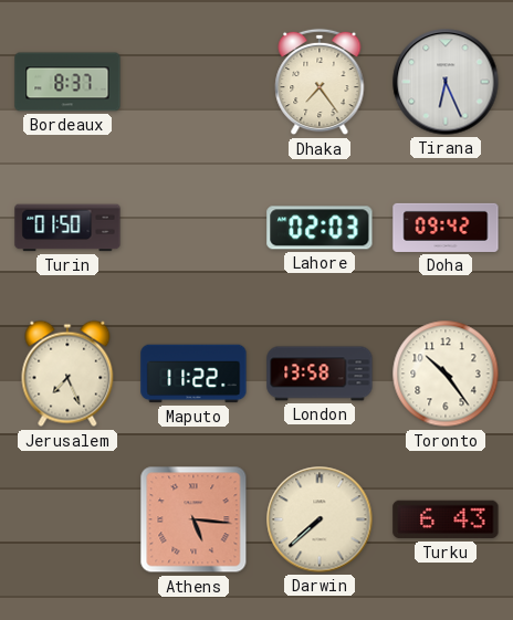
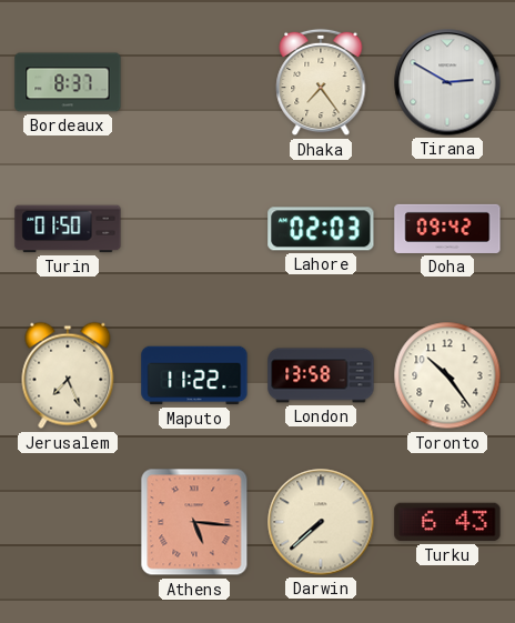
Tirana: 6:26 -> 2:50 (447, 82)
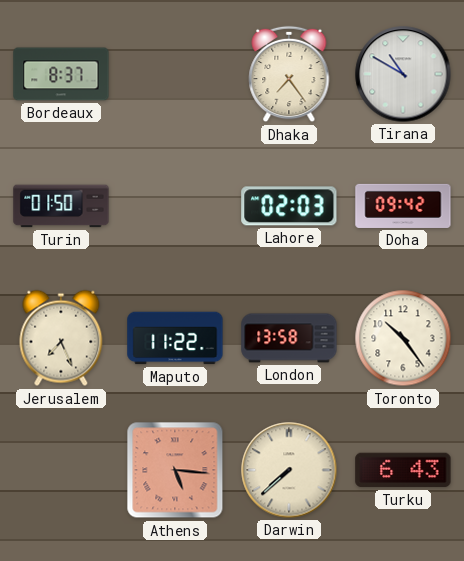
Tirana: 2:50 -> 10:50 (403, 74)
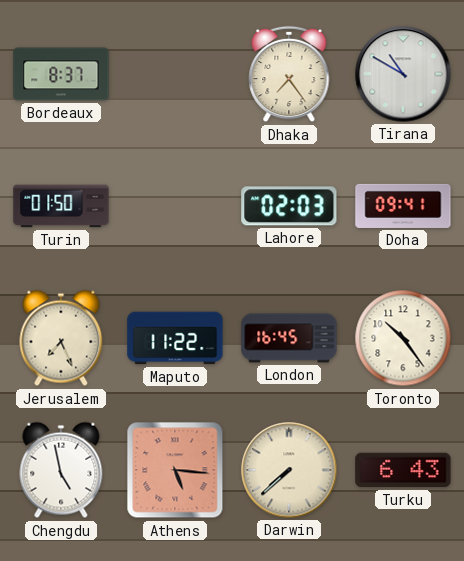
Doha: 09:42 -> 09:41 (403, 206)
London: 13:58 -> 16:45 (289, 338)
Chengdu: none -> 4:58 (61, 470)
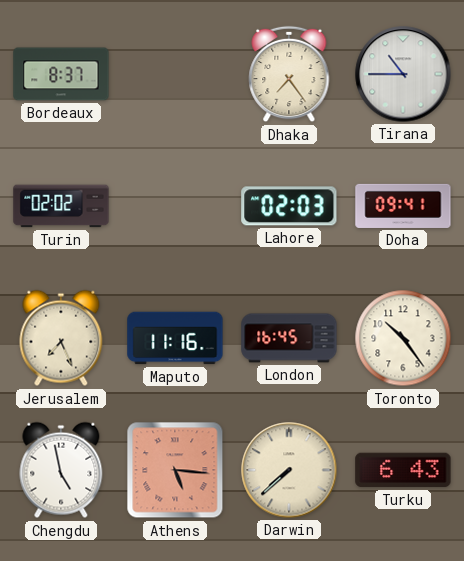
Tirana: 10:50 -> 10:45 (403, 74)
Turin: 01:50 -> 02:02 (61, 206)
Maputo: 11:22 -> 11:16 (175, 338)
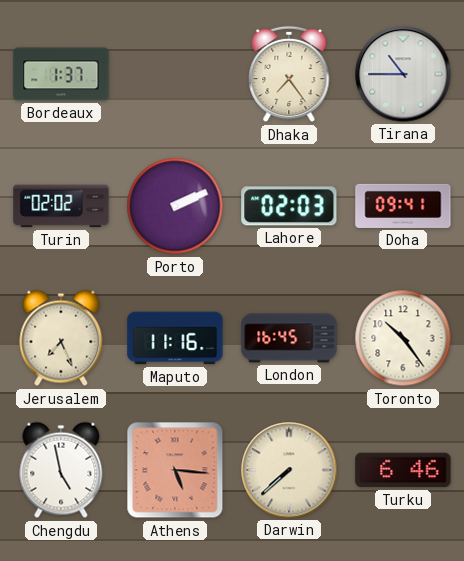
Bordeaux: 8:37 -> 1:37 (61, 74)
Porto: none -> 2:11 (175, 206)
Turku: 6:43 -> 6:46 (403, 470)
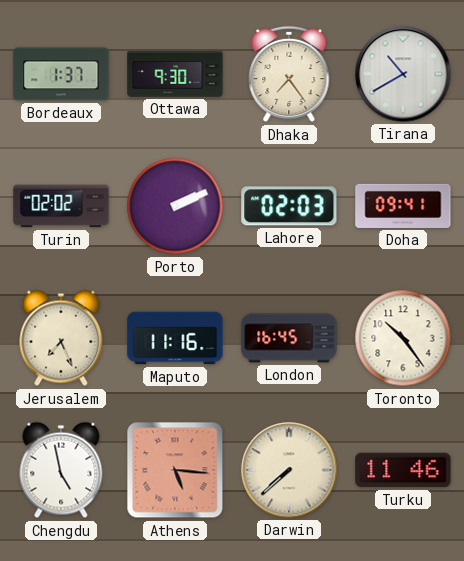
Ottawa: none -> 9:30 (175, 74)
Tirana: 10:45 -> 10:40 (403, 74)
Turku: 6:46 -> 11:46 (403, 470)
